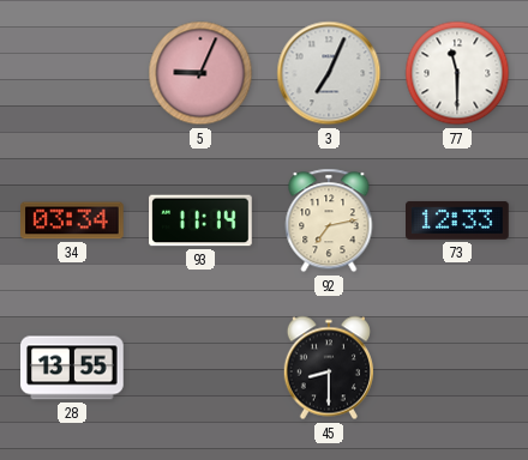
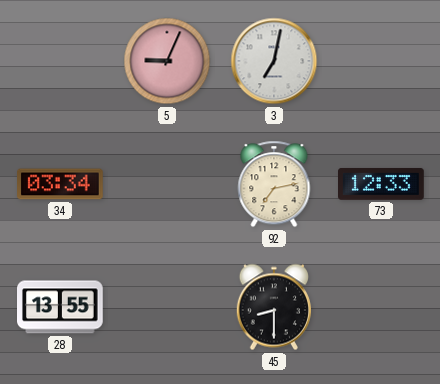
3: 7:04 -> 7:02 (274, 61)
77: 11:30 -> none (457, 73)
93: 11:14 -> none (200, 220)
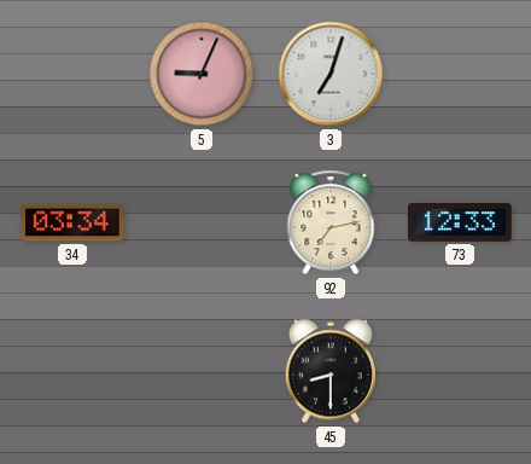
3: 7:02 -> 7:03 (331, 74)
28: 13:55 -> none (61, 307)
